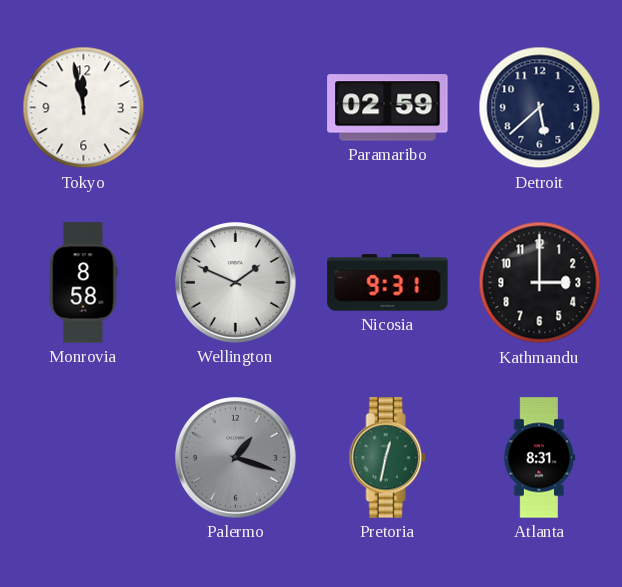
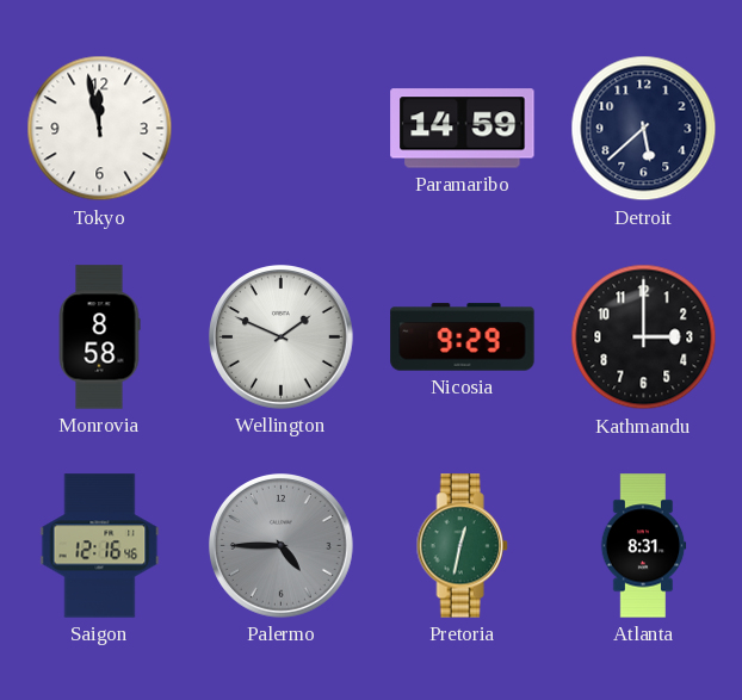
Paramaribo: 02:59 -> 14:59 (463, 129)
Nicosia: 9:31 -> 9:29 (463, 337)
Saigon: none -> 12:16 (100, 546)
Palermo: 1:18 -> 4:45 (282, 546)
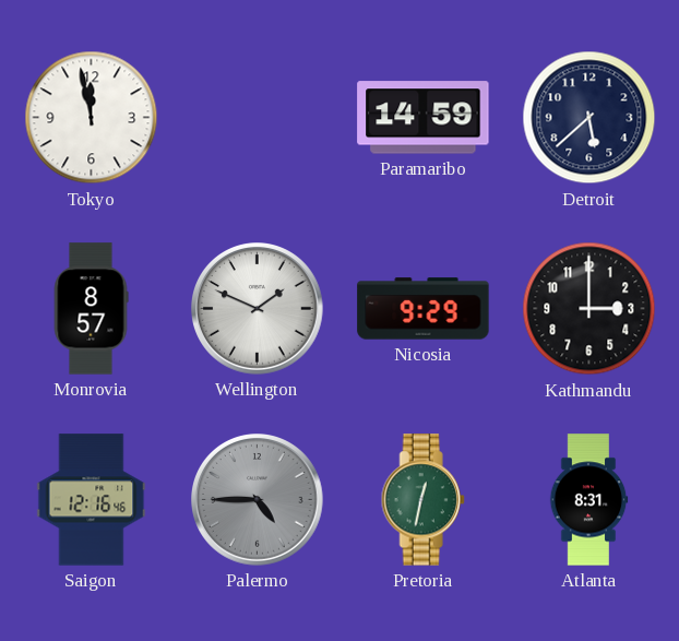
Monrovia: 8:58 -> 8:57 (91, 309)
